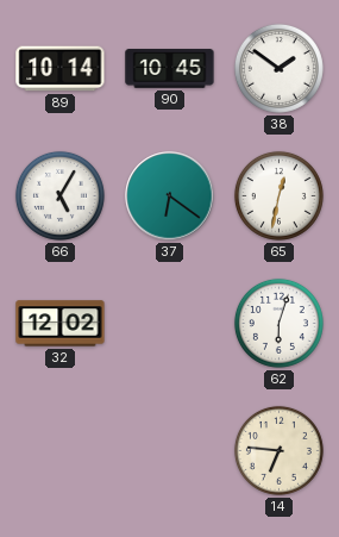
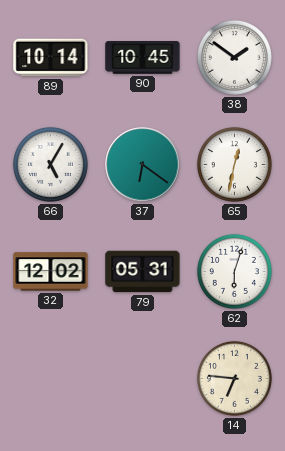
79: none -> 05:31 (143, 272)
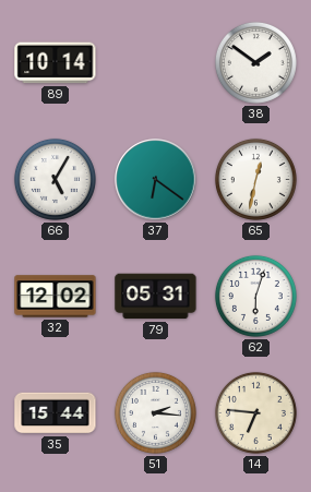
90: 10:45 -> none (143, 58)
35: none -> 15:44 (56, 413)
51: none -> 2:16 (155, 412)
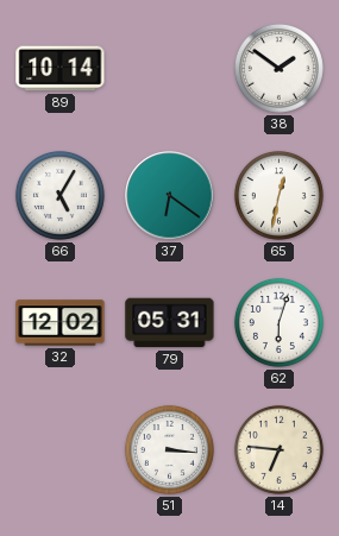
35: 15:44 -> none (56, 413)
51: 2:16 -> 3:16 (169, 449)
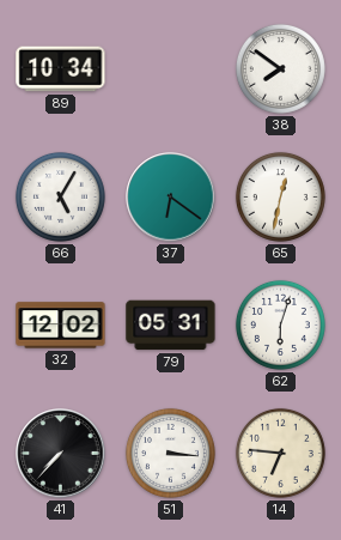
89: 10:14 -> 10:34 (61, 69)
38: 1:51 -> 7:51 (280, 68)
41: none -> 7:37 (61, 454)
